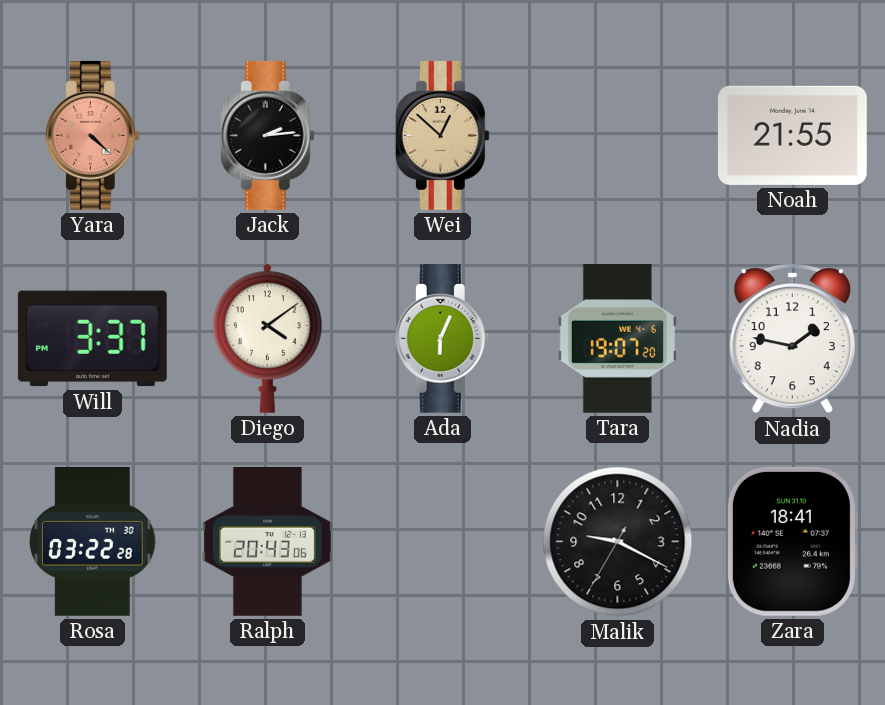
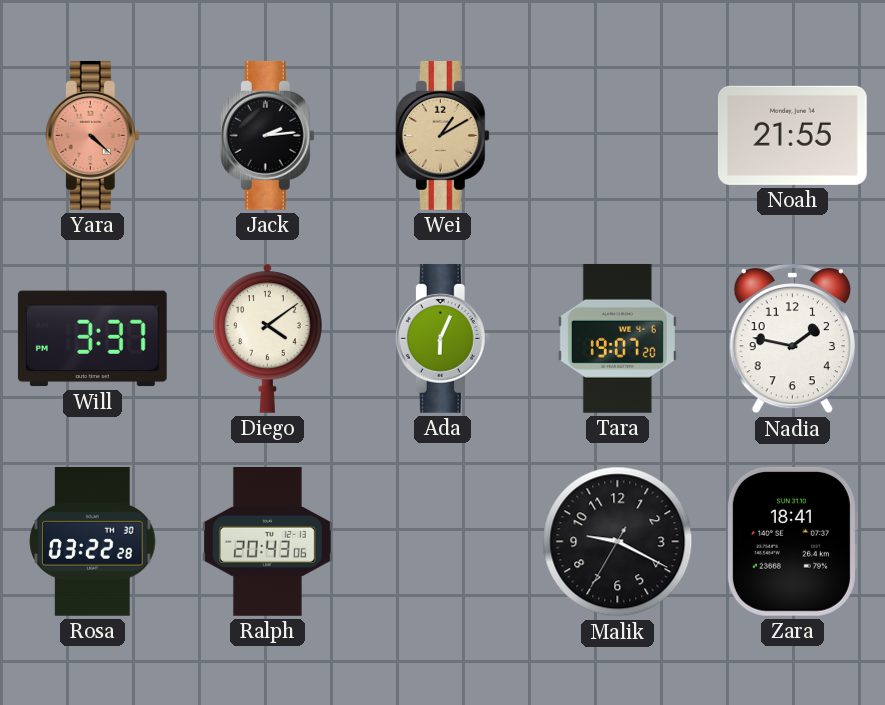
Wei: 12:52 -> 1:10 (442, 135)
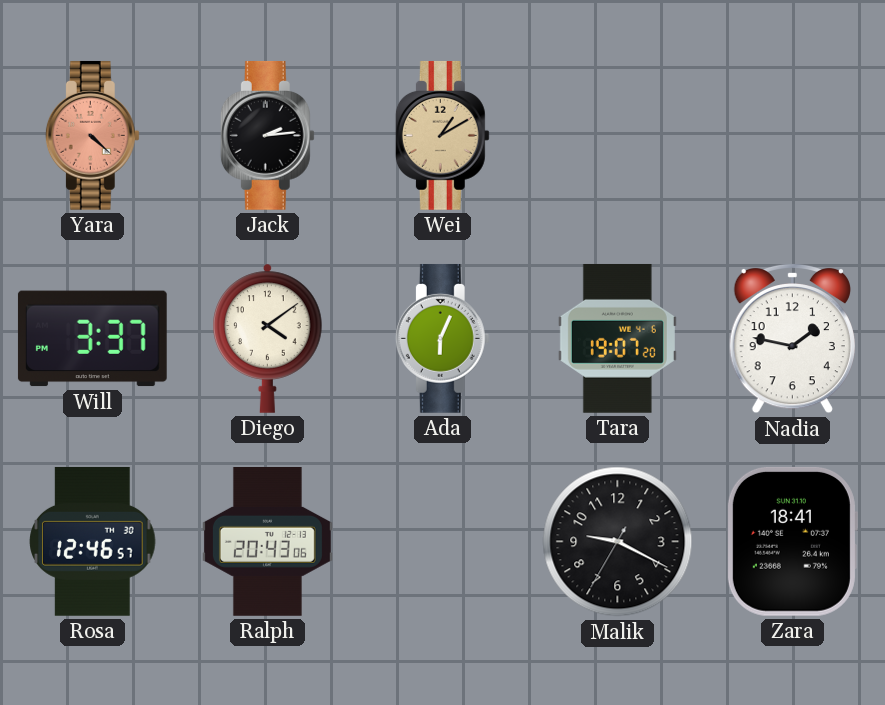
Noah: 21:55 -> none (792, 135)
Rosa: 03:22 -> 12:46 (93, 541)
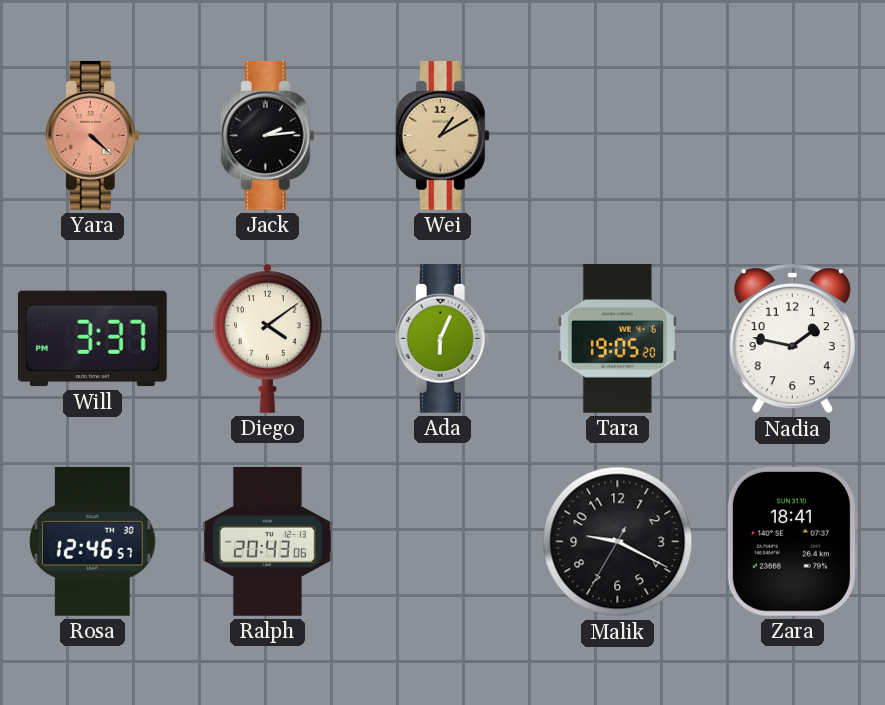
Tara: 19:07 -> 19:05 (617, 338)
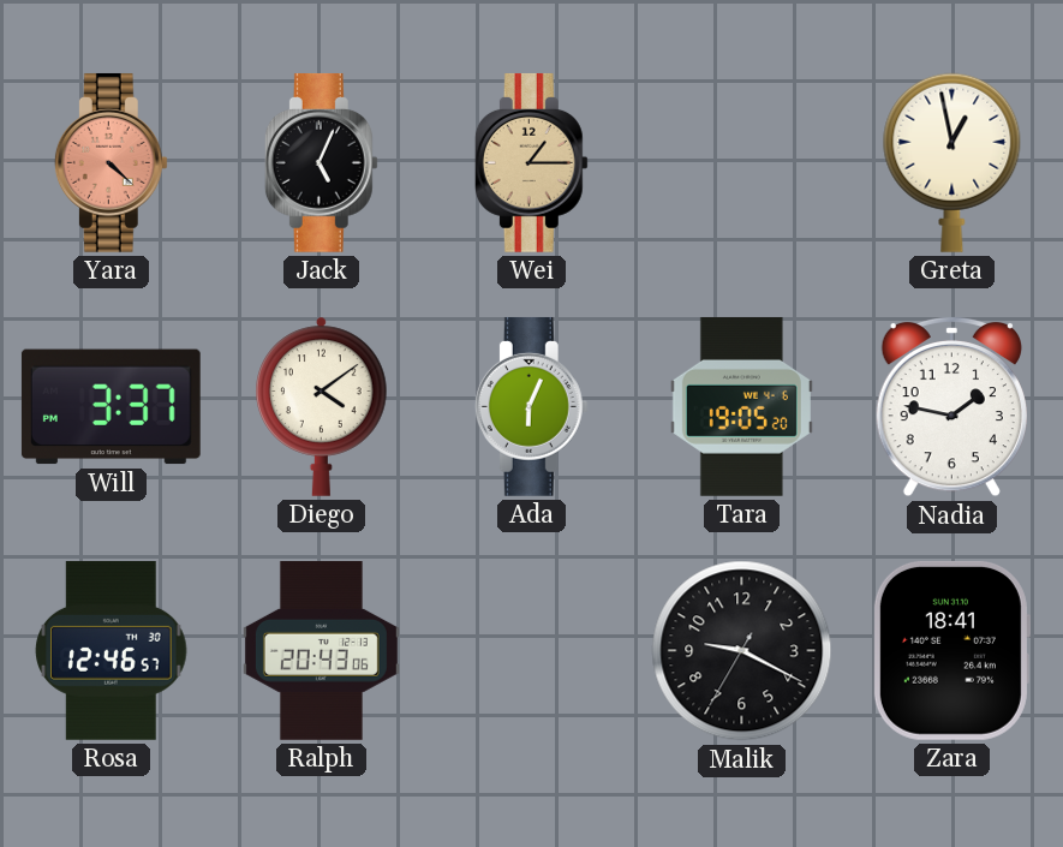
Jack: 2:14 -> 5:04 (321, 162)
Wei: 1:10 -> 1:15 (531, 162)
Greta: none -> 12:58 (952, 162)
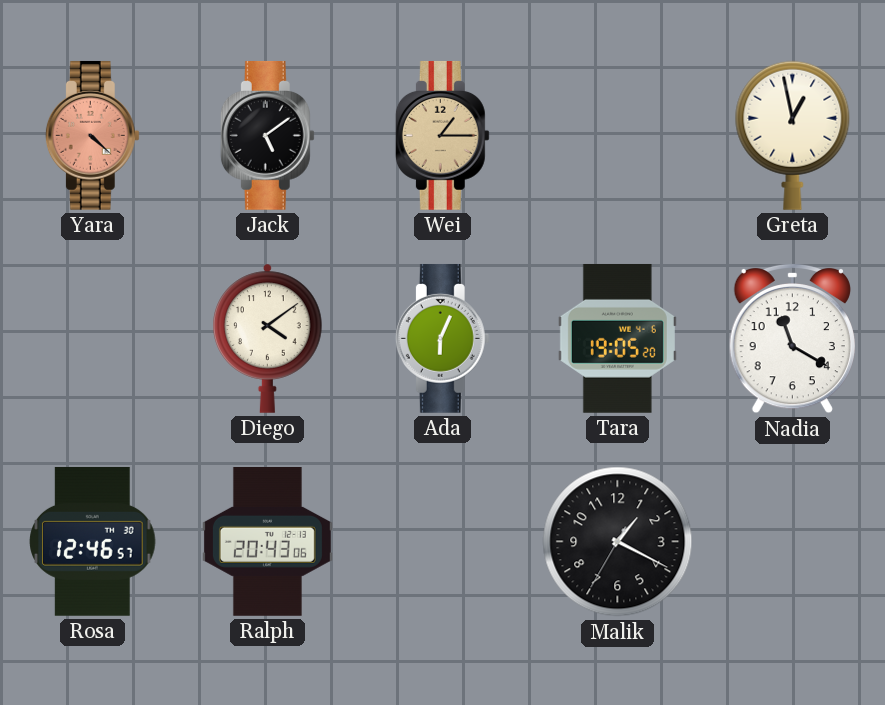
Jack: 5:04 -> 5:09 (267, 135)
Will: 3:37 -> none (111, 407)
Nadia: 1:47 -> 11:20 (792, 338)
Malik: 9:19 -> 1:19 (618, 542)
Zara: 18:41 -> none (951, 650)
